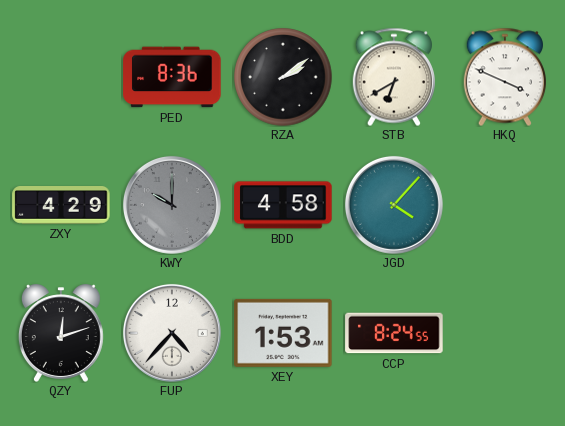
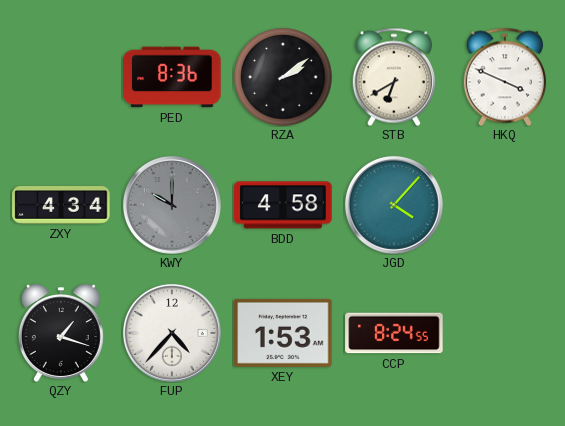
ZXY: 4:29 -> 4:34 (61, 206)
QZY: 12:12 -> 1:18 (61, 333)
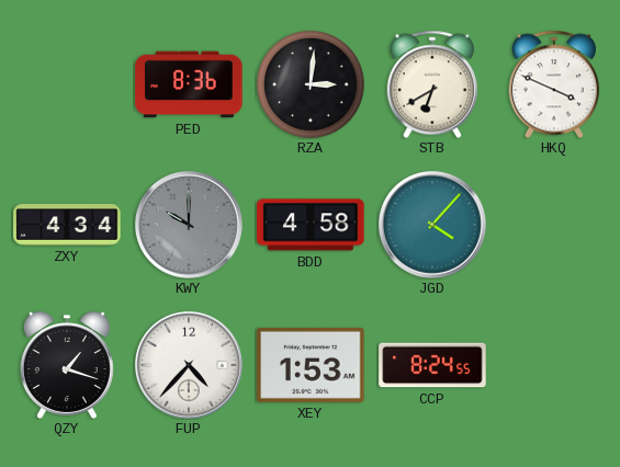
RZA: 2:09 -> 3:01 (311, 84)
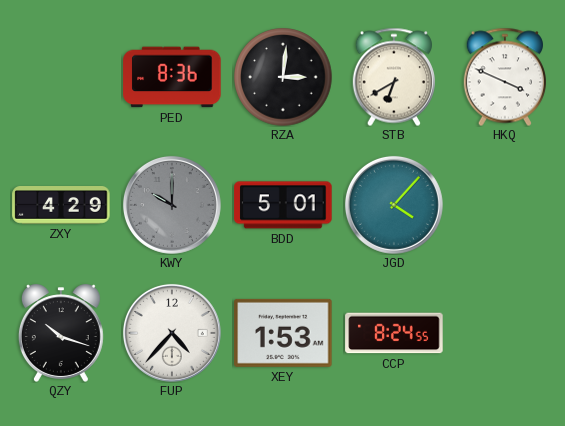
ZXY: 4:34 -> 4:29 (61, 206)
BDD: 4:58 -> 5:01 (283, 205)
QZY: 1:18 -> 10:18 (61, 333)
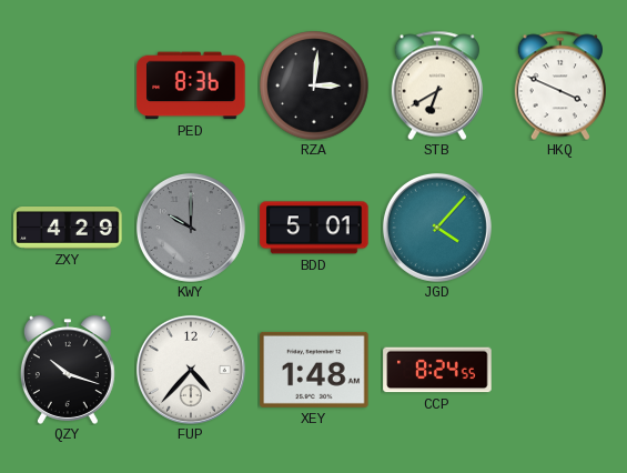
XEY: 1:53 -> 1:48 (314, 370)
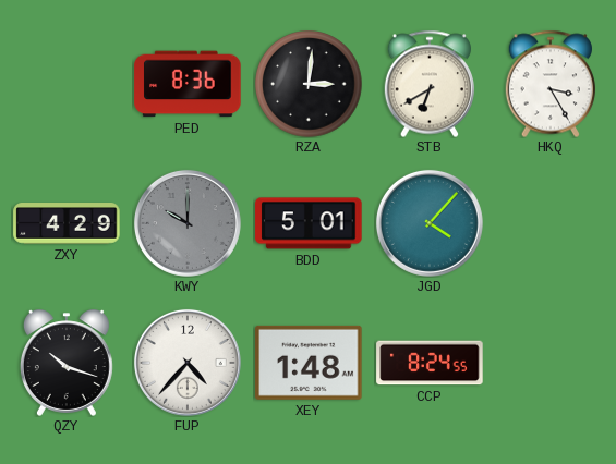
HKQ: 3:49 -> 3:25 (551, 84)
